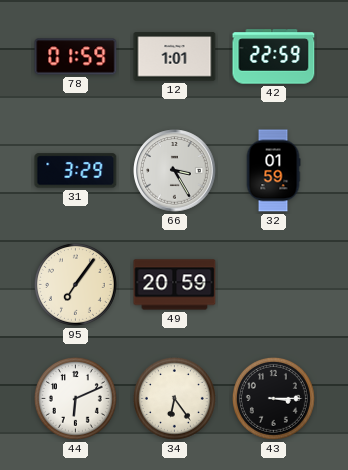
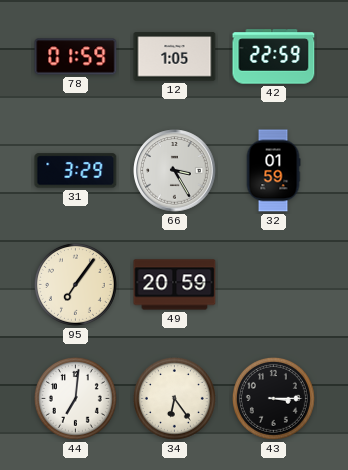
12: 1:01 -> 1:05 (175, 57)
44: 6:11 -> 7:01 (75, 398)
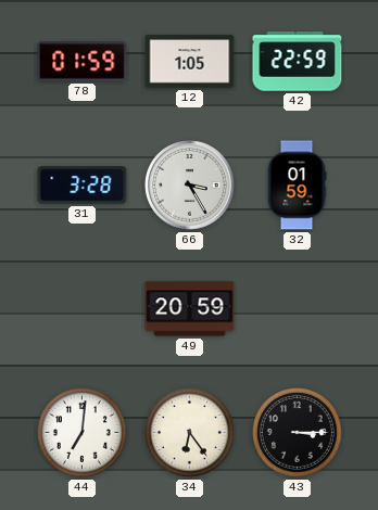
31: 3:29 -> 3:28 (83, 186)
95: 7:06 -> none (75, 284)
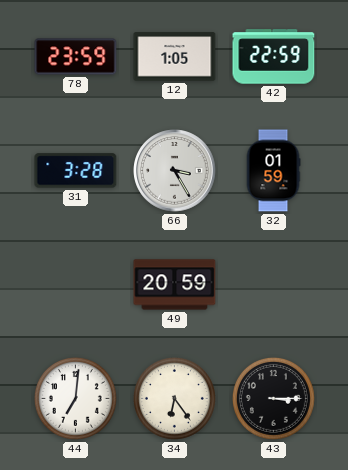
78: 01:59 -> 23:59 (76, 57)
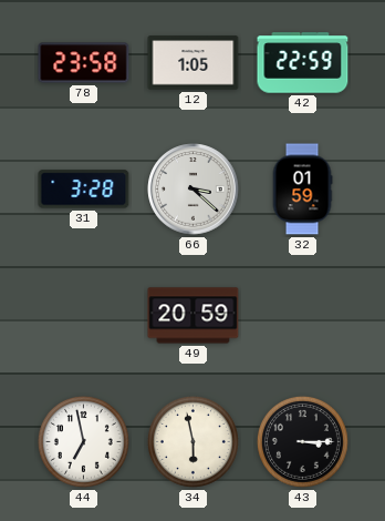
78: 23:59 -> 23:58 (84, 63)
66: 3:25 -> 3:22 (194, 190)
44: 7:01 -> 6:58 (83, 441)
34: 6:24 -> 5:58 (192, 441)
